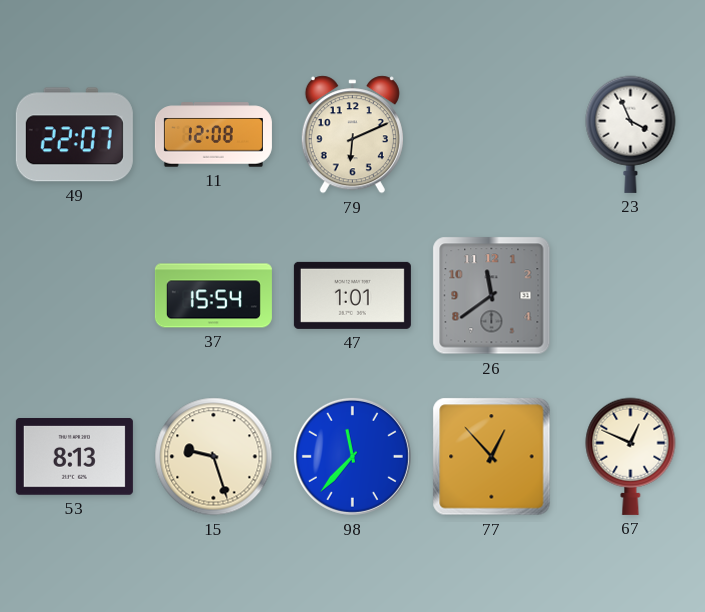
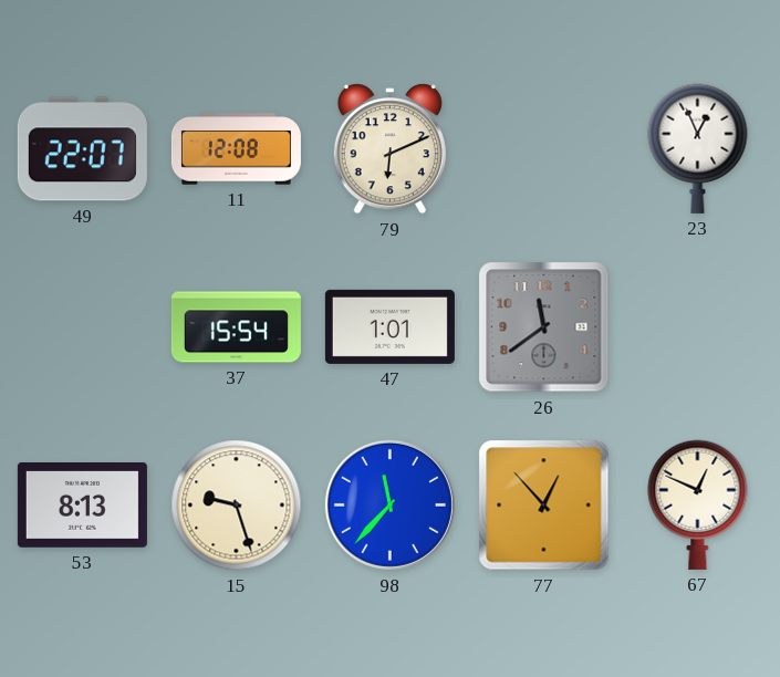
23: 3:56 -> 12:56 (698, 148)
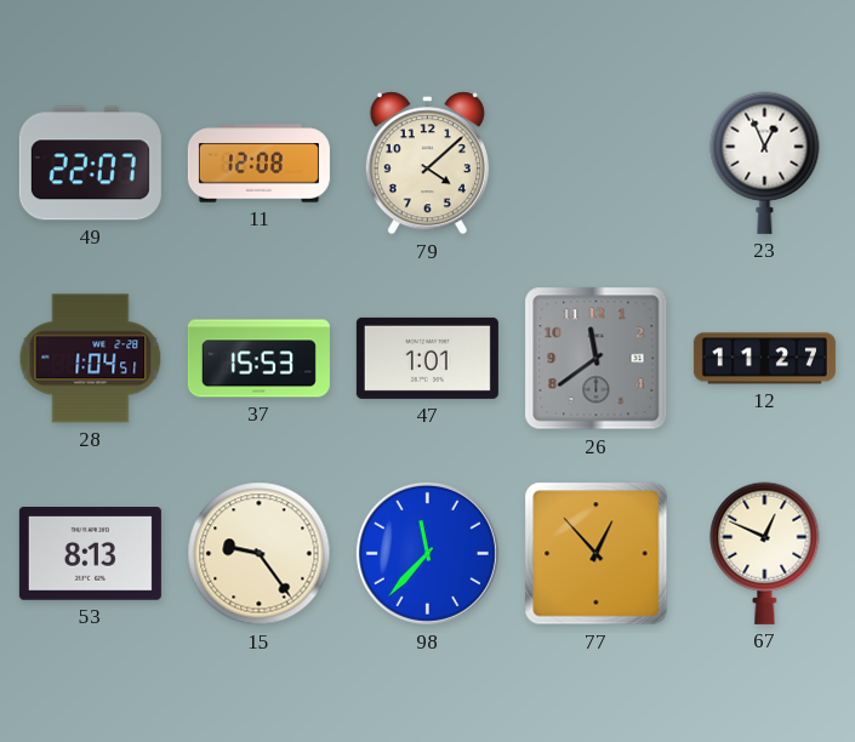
79: 6:11 -> 4:08 (427, 164)
28: none -> 1:04 (91, 359)
37: 15:54 -> 15:53 (258, 359)
12: none -> 11:27 (764, 359)
15: 9:27 -> 9:24 (260, 554)
